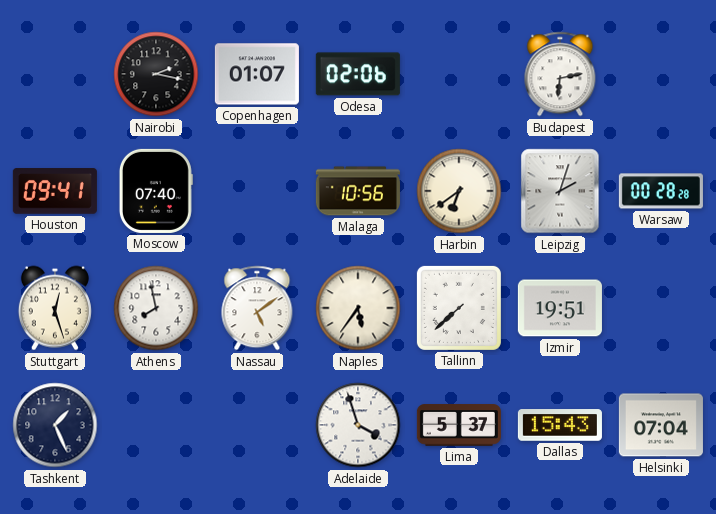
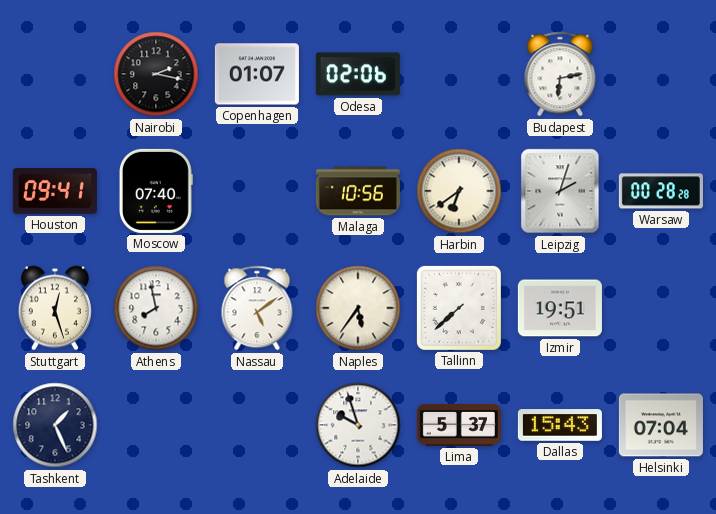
Adelaide: 3:57 -> 9:57 (358, 425)
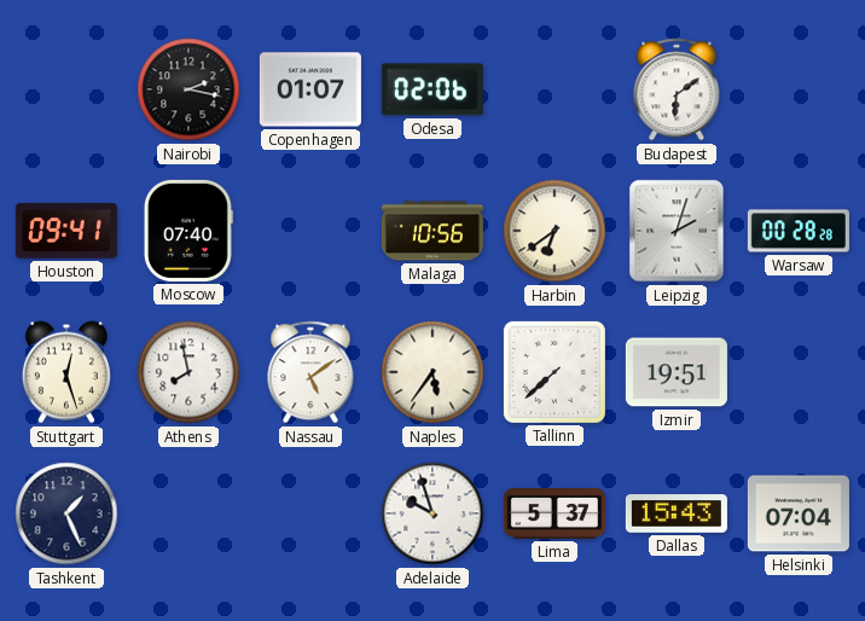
Budapest: 6:13 -> 6:09 (677, 89)
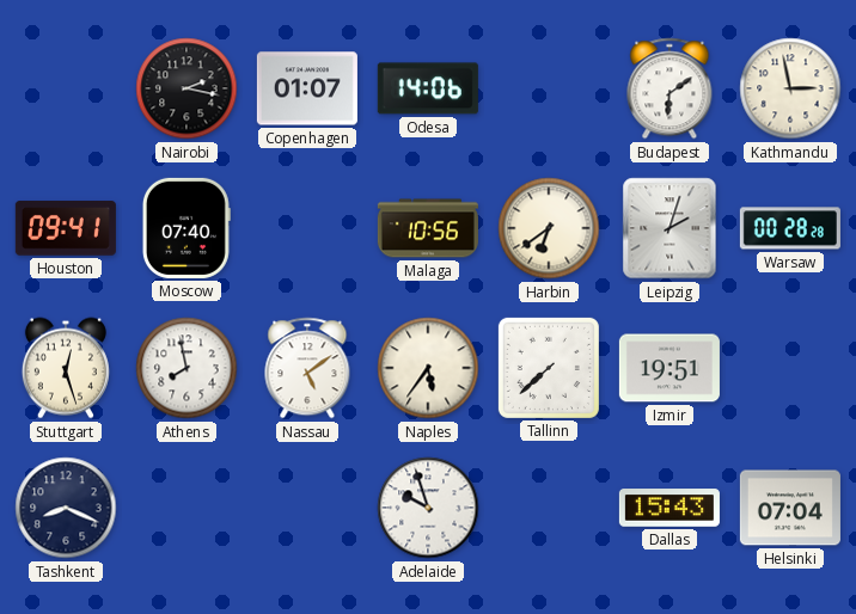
Odesa: 02:06 -> 14:06 (428, 88)
Kathmandu: none -> 2:58 (790, 88)
Tashkent: 1:26 -> 8:19 (66, 508)
Lima: 5:37 -> none (555, 513)
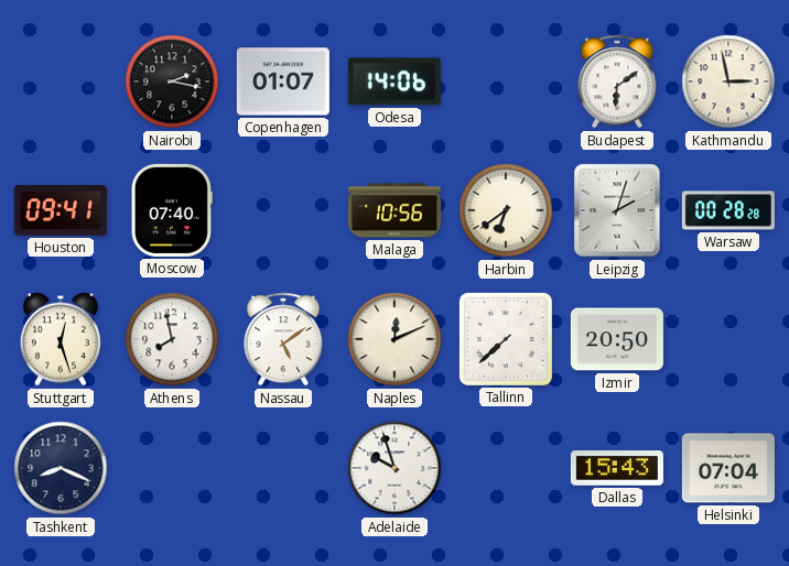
Naples: 5:36 -> 12:11 (394, 339)
Izmir: 19:51 -> 20:50 (617, 339)
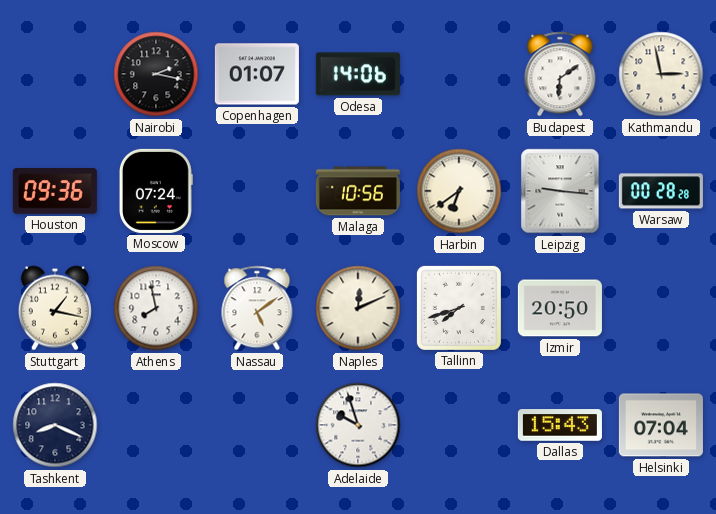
Houston: 09:41 -> 09:36 (55, 191)
Moscow: 07:40 -> 07:24 (156, 191)
Leipzig: 2:03 -> 9:16 (560, 191)
Stuttgart: 12:27 -> 1:17 (55, 308)
Tallinn: 7:38 -> 7:42 (459, 308)
